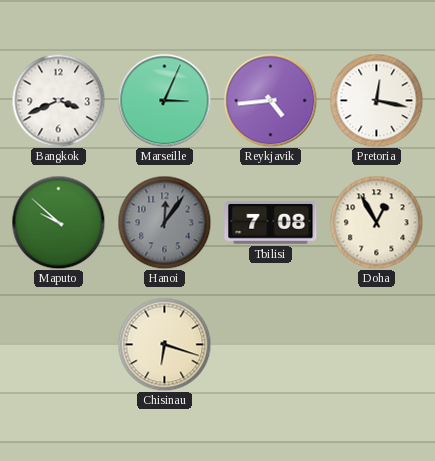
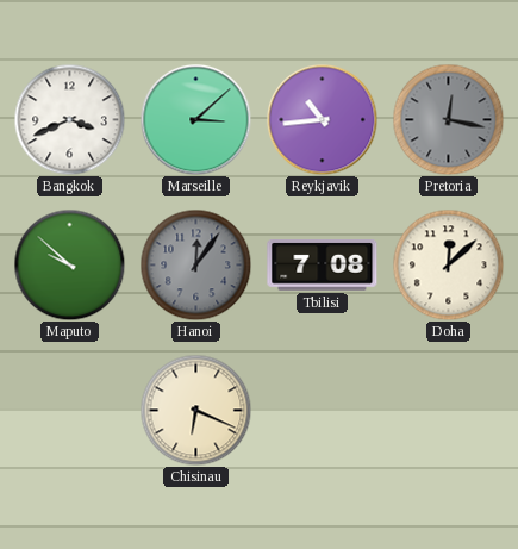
Marseille: 3:04 -> 3:08 (195, 119)
Reykjavik: 4:44 -> 10:44 (322, 119)
Pretoria dial: white -> grey (448, 119)
Doha: 12:55 -> 12:08 (448, 264)
Chisinau: 6:18 -> 6:19 (195, 410)
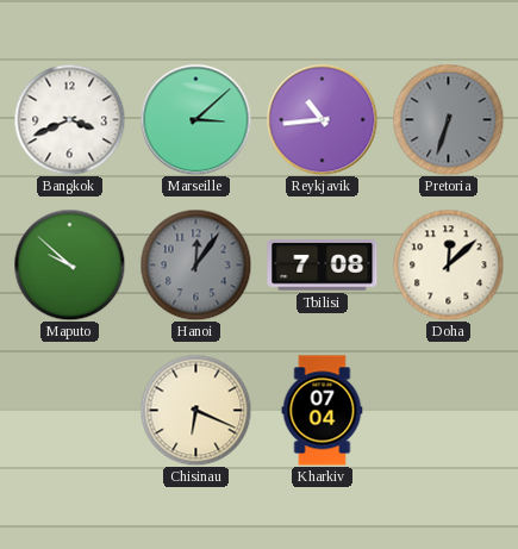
Pretoria: 12:17 -> 6:33 (448, 119)
Kharkiv: none -> 07:04 (323, 411)
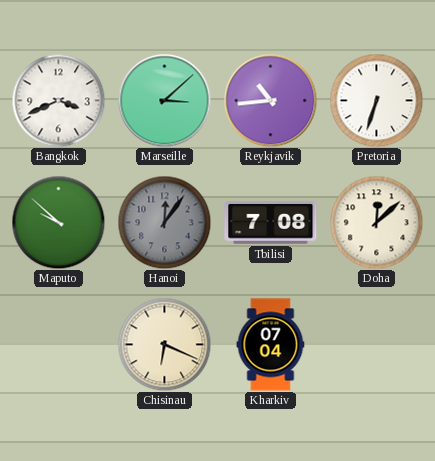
Pretoria dial: grey -> white (376, 100)
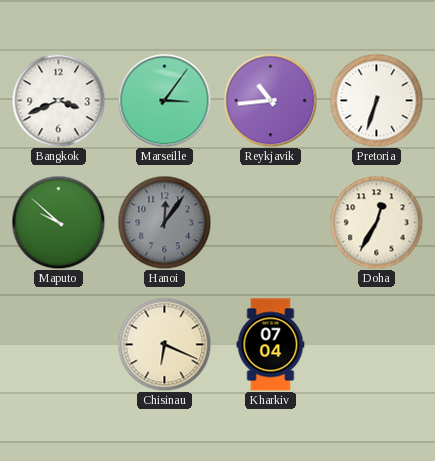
Marseille: 3:08 -> 3:06 (164, 100)
Tbilisi: 7:08 -> none (271, 223)
Doha: 12:08 -> 12:35 (376, 222)
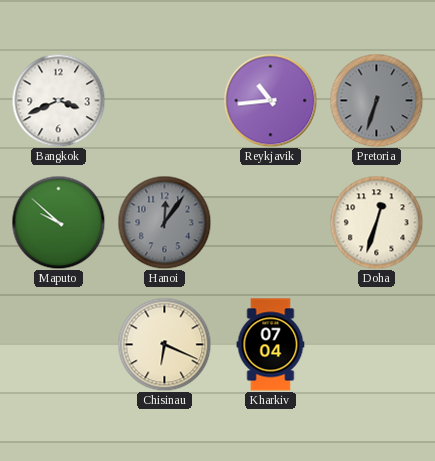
Marseille: 3:06 -> none (164, 100)
Pretoria dial: white -> grey (376, 100)
Doha: 12:35 -> 12:33 (376, 222)
